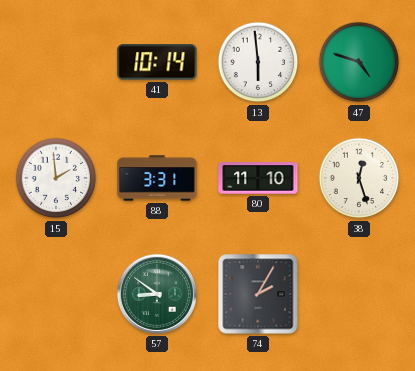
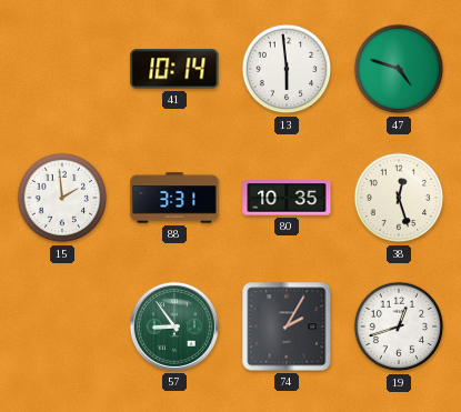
80: 11:10 -> 10:35 (287, 198)
57: 8:51 -> 8:54 (174, 326)
19: none -> 12:42 (399, 326)
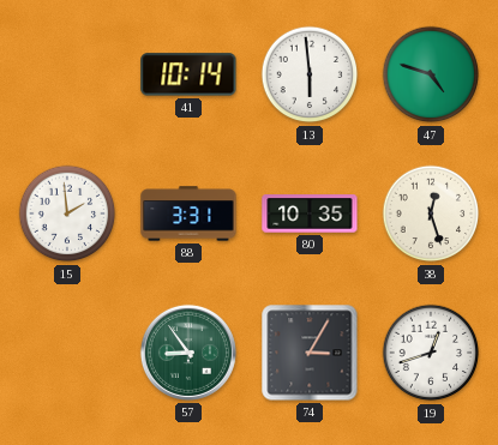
74: 2:05 -> 3:05 (310, 353)
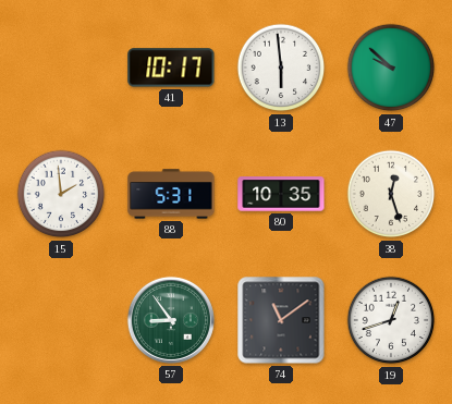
41: 10:14 -> 10:17 (171, 68)
47: 4:48 -> 9:52 (391, 68)
88: 3:31 -> 5:31 (171, 194)
74: 3:05 -> 11:09 (281, 320)
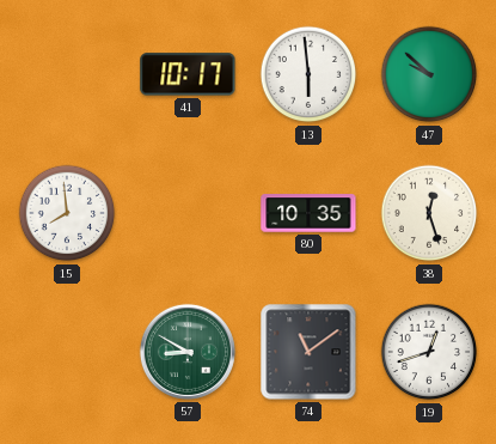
15: 1:59 -> 7:59 (67, 213)
88: 5:31 -> none (171, 194)
57: 8:54 -> 8:50 (188, 352)
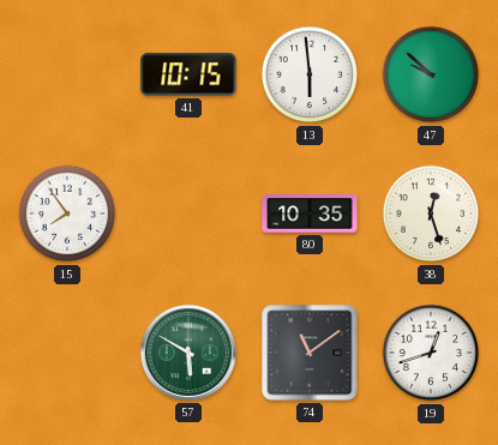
41: 10:17 -> 10:15 (188, 74)
15: 7:59 -> 7:54 (67, 214)
57: 8:50 -> 5:50 (188, 353)
